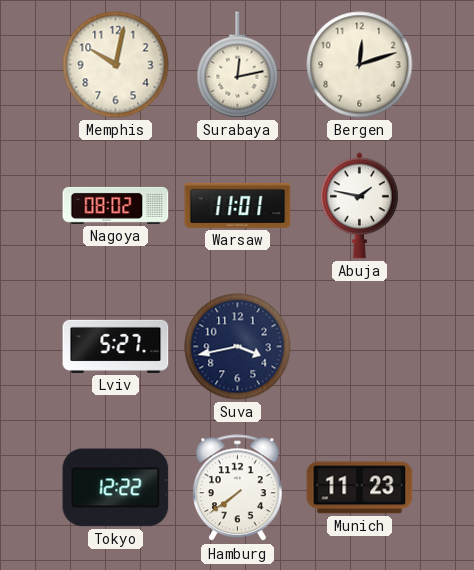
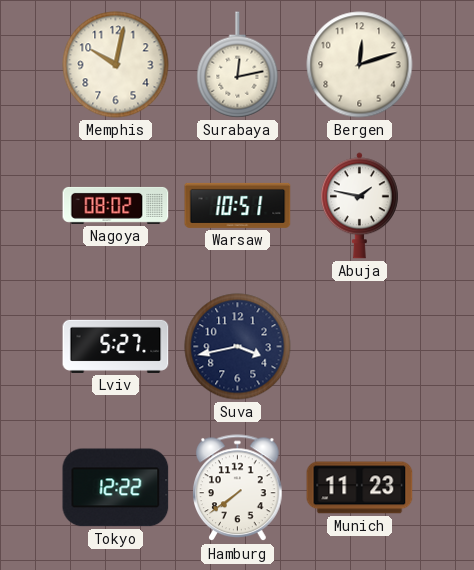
Warsaw: 11:01 -> 10:51 (238, 205)
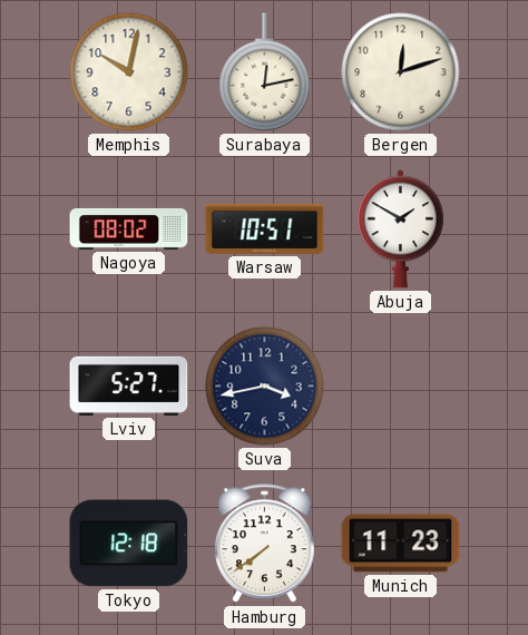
Abuja: 1:47 -> 1:50 (400, 229)
Tokyo: 12:22 -> 12:18 (129, 544)
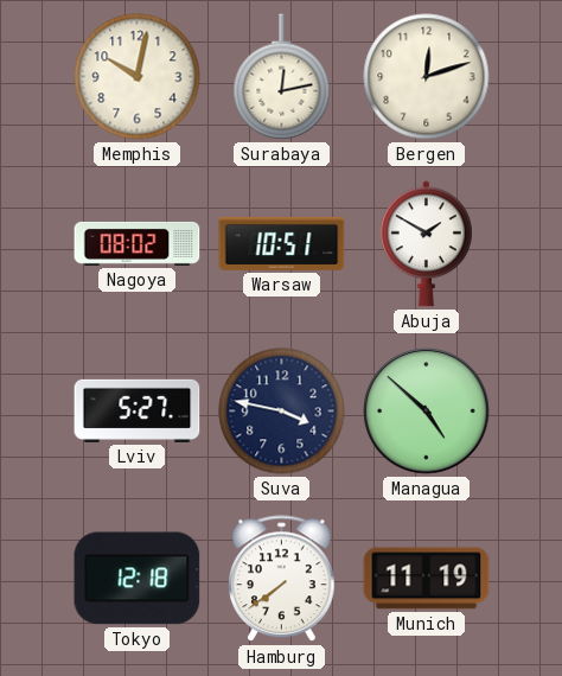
Suva: 3:43 -> 3:47 (282, 412)
Managua: none -> 4:52 (427, 412)
Munich: 11:23 -> 11:19 (427, 579)
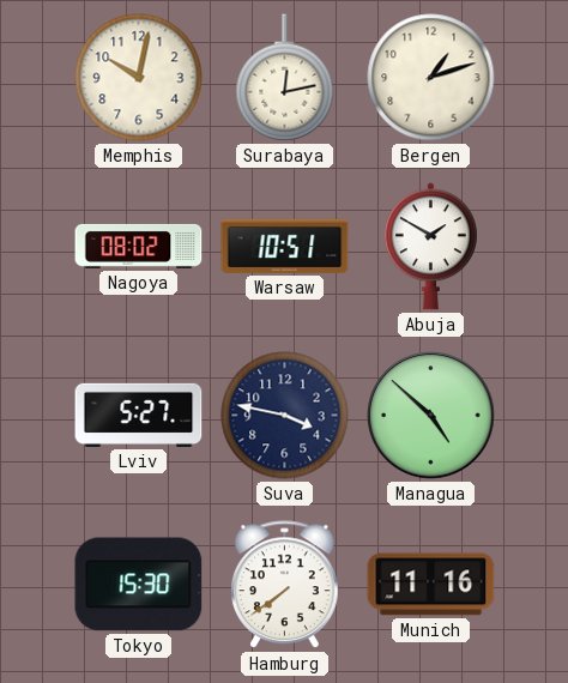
Bergen: 12:12 -> 1:12 (431, 78)
Tokyo: 12:18 -> 15:30 (139, 585)
Munich: 11:19 -> 11:16 (431, 585)
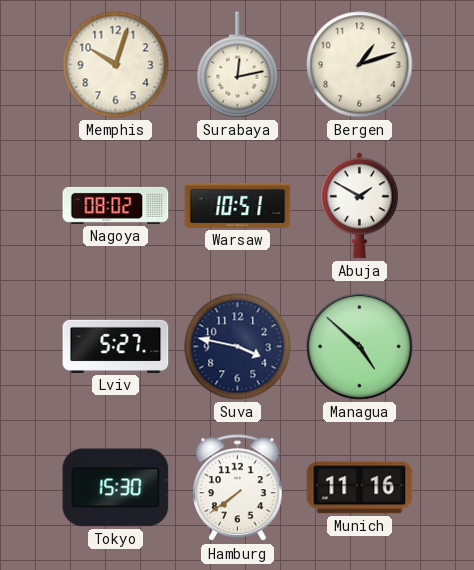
Memphis: 10:02 -> 10:03 (116, 65)
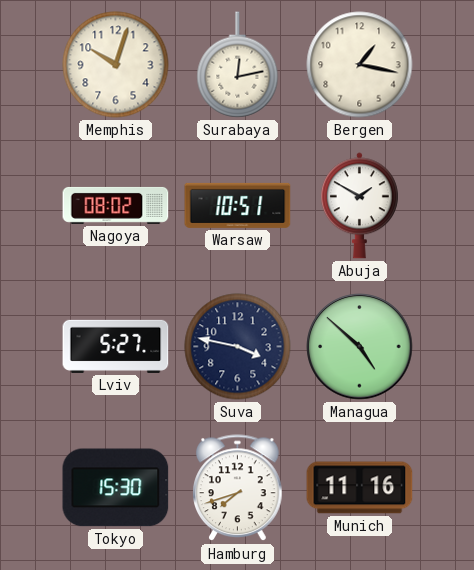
Bergen: 1:12 -> 1:17 (360, 65)
Hamburg: 7:39 -> 7:42 (238, 488)
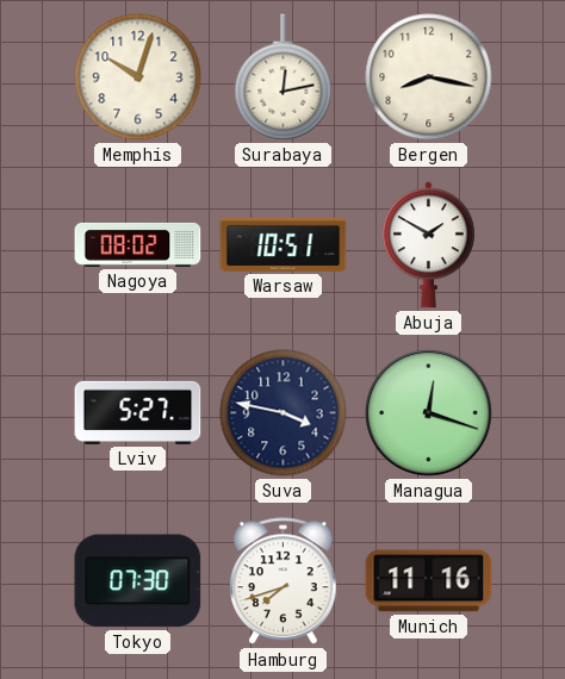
Bergen: 1:17 -> 8:17 (429, 77)
Managua: 4:52 -> 12:18 (429, 413)
Tokyo: 15:30 -> 07:30 (138, 581)
